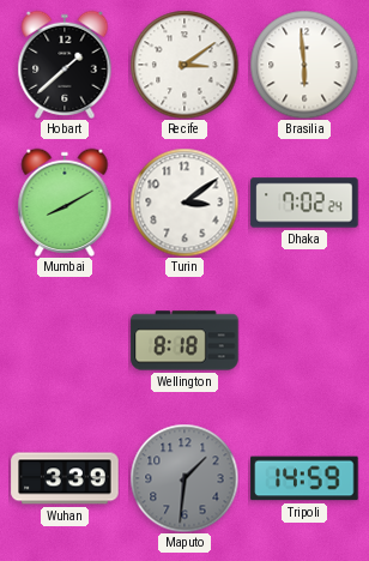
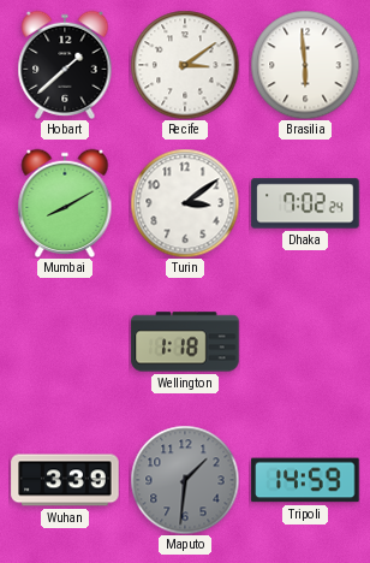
Wellington: 8:18 -> 1:18 (185, 342)
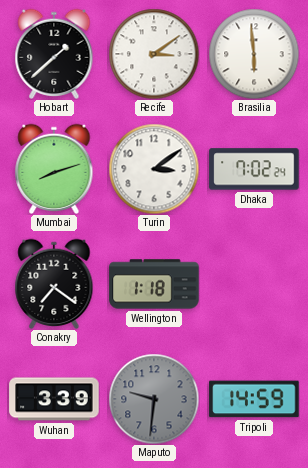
Mumbai: 8:10 -> 8:12 (54, 168)
Conakry: none -> 7:21 (54, 283)
Maputo: 1:31 -> 9:31 (154, 399)
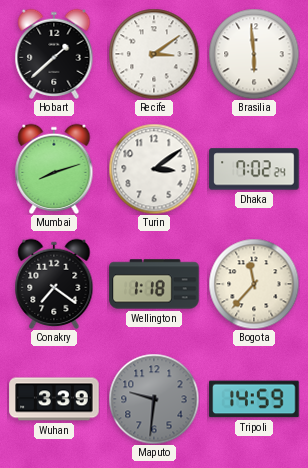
Bogota: none -> 11:37 (254, 284)
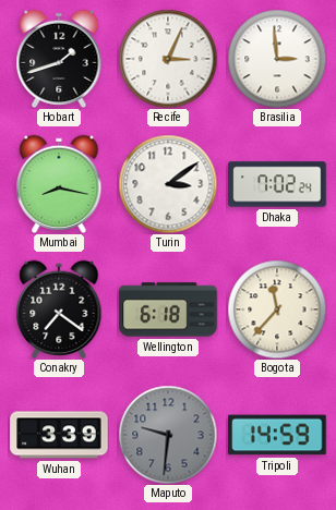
Hobart: 1:38 -> 1:42 (59, 58)
Recife: 3:09 -> 3:04 (168, 59)
Brasilia: 5:59 -> 2:59 (277, 59)
Mumbai: 8:12 -> 8:17 (59, 183)
Wellington: 1:18 -> 6:18 (168, 309)
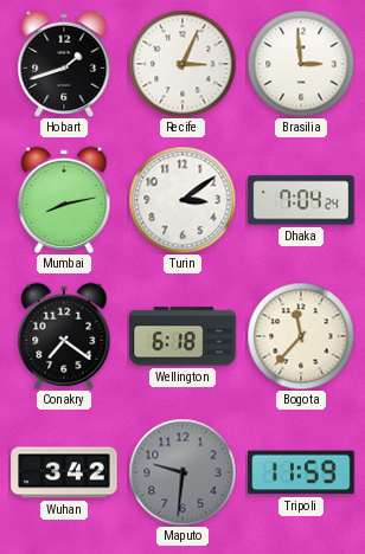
Mumbai: 8:17 -> 8:13 (64, 199)
Dhaka: 7:02 -> 7:04 (301, 200)
Wuhan: 3:39 -> 3:42 (64, 472)
Tripoli: 14:59 -> 11:59 (301, 472)
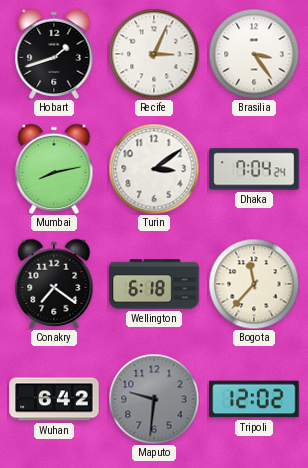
Brasilia: 2:59 -> 3:24 (254, 54)
Wuhan: 3:42 -> 6:42 (54, 399)
Tripoli: 11:59 -> 12:02 (254, 399)
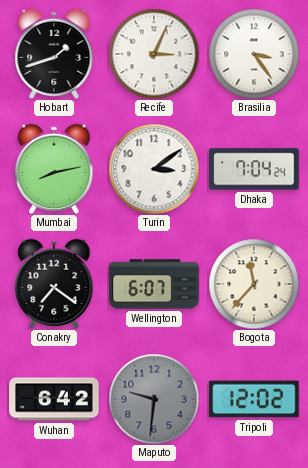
Wellington: 6:18 -> 6:07 (154, 284)
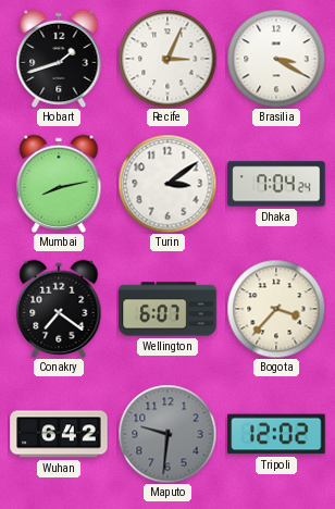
Brasilia: 3:24 -> 3:20 (276, 59)
Bogota: 11:37 -> 3:37 (276, 309)
